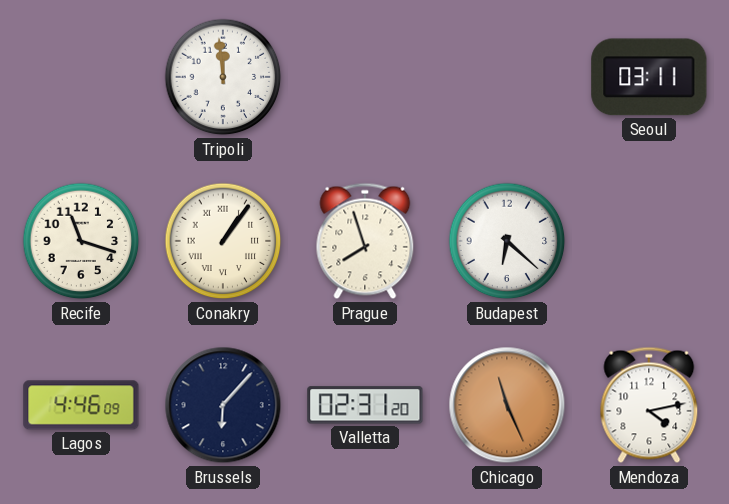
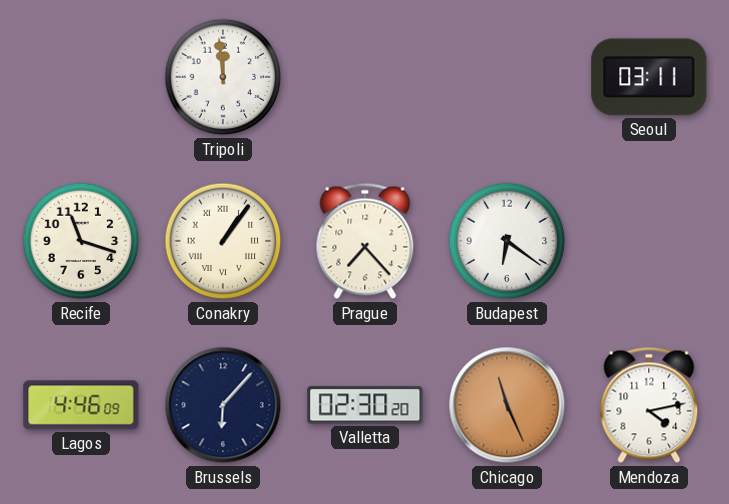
Prague: 7:57 -> 7:23 (365, 241)
Budapest: 6:22 -> 6:21 (507, 241)
Valletta: 02:31 -> 02:30 (365, 405)
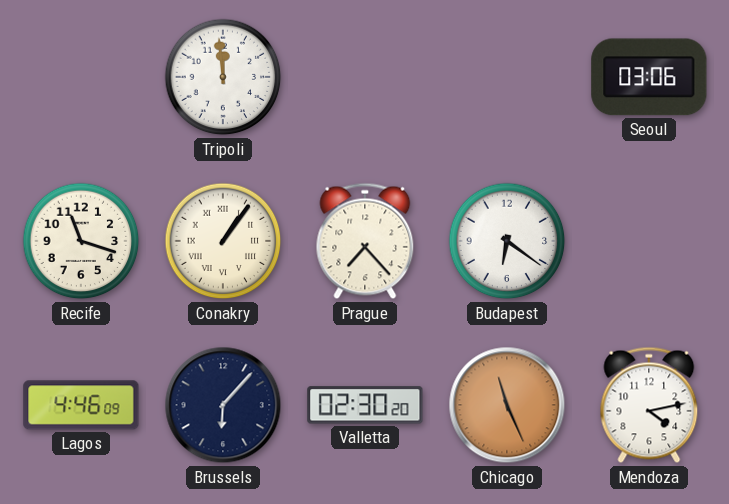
Seoul: 03:11 -> 03:06 (649, 77)
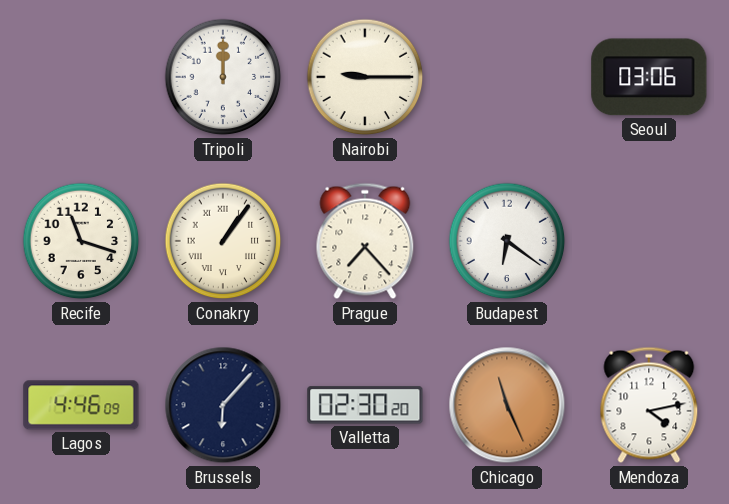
Tripoli: 11:59 -> 12:00 (223, 77)
Nairobi: none -> 9:15 (365, 77)
